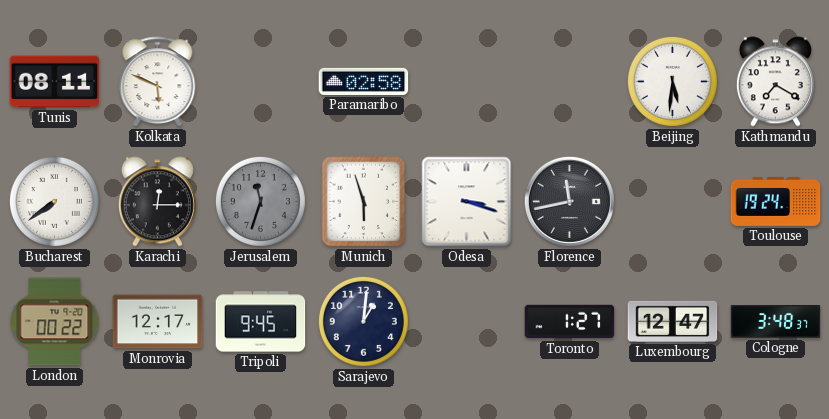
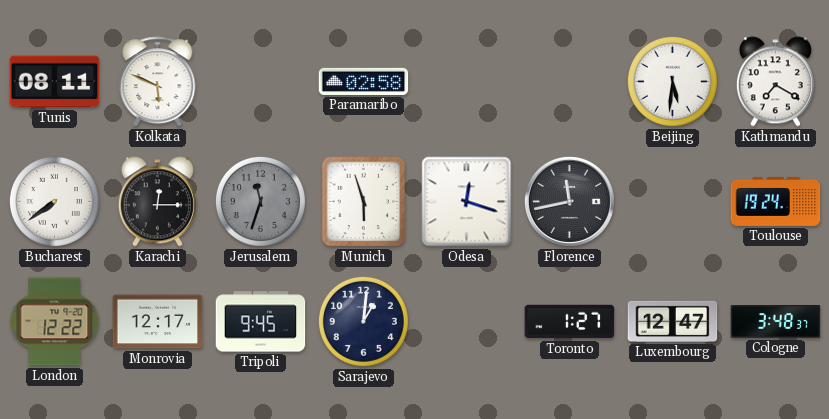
Odesa: 3:18 -> 12:18 (467, 202)
London: 00:22 -> 12:22 (55, 322)
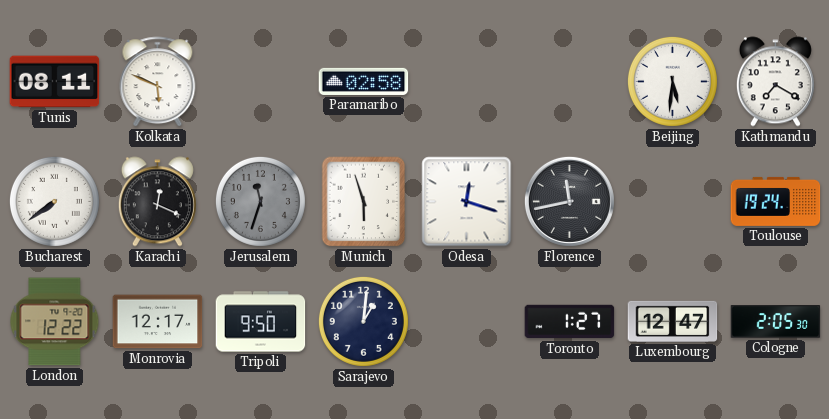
Karachi: 12:15 -> 12:19 (157, 202)
Tripoli: 9:45 -> 9:50 (261, 322)
Cologne: 3:48 -> 2:05 (776, 322)
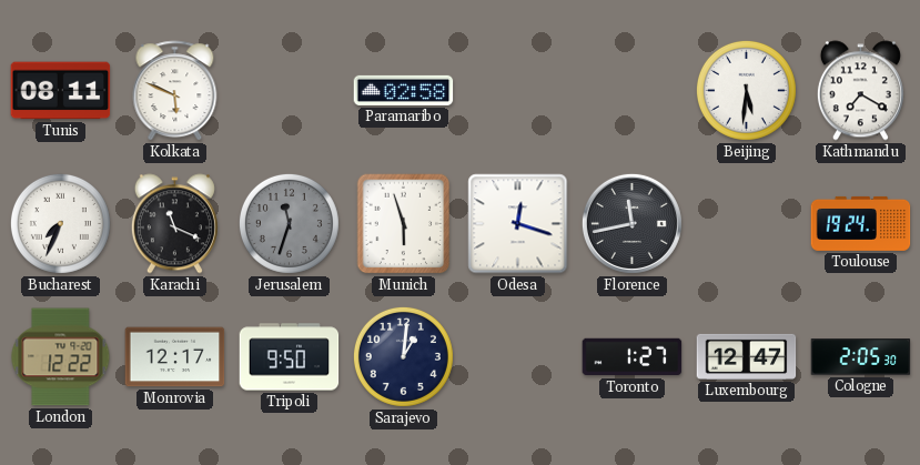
Bucharest: 7:39 -> 7:34 (60, 223)
Karachi: 12:19 -> 11:19 (174, 224)
